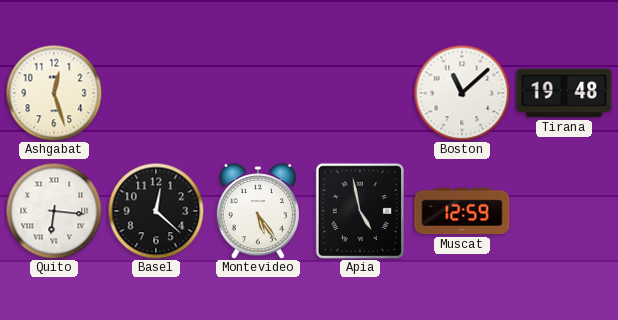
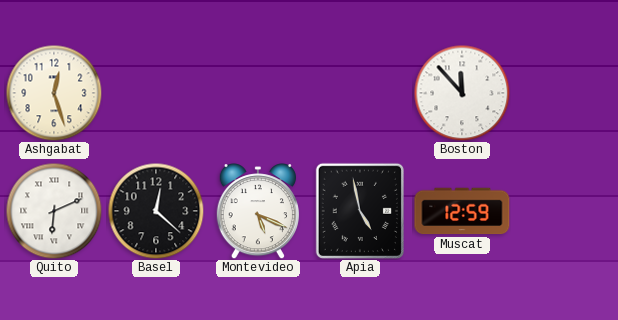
Boston: 11:08 -> 11:53 (462, 93)
Tirana: 19:48 -> none (564, 93)
Quito: 6:16 -> 6:11 (54, 211)
Montevideo: 5:24 -> 5:19 (258, 211)
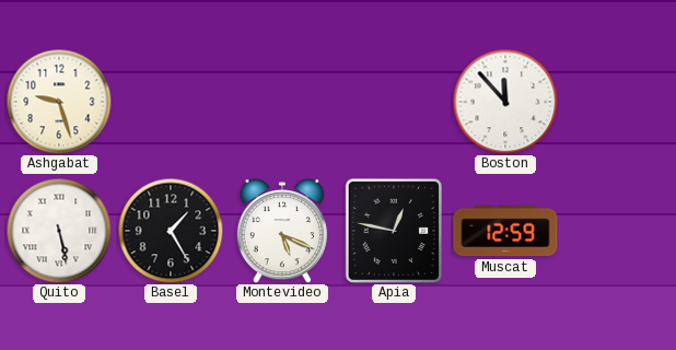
Ashgabat: 12:27 -> 9:27 (59, 102)
Quito: 6:11 -> 5:28 (59, 231)
Basel: 12:22 -> 1:25 (171, 231)
Apia: 4:58 -> 12:47 (394, 230)
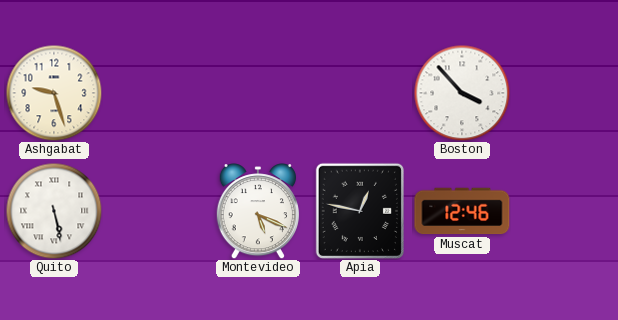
Boston: 11:53 -> 3:53 (462, 93)
Basel: 1:25 -> none (171, 231)
Muscat: 12:59 -> 12:46 (462, 211)
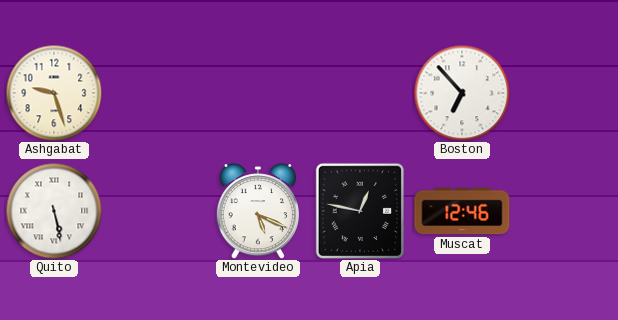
Boston: 3:53 -> 6:53 (462, 93)
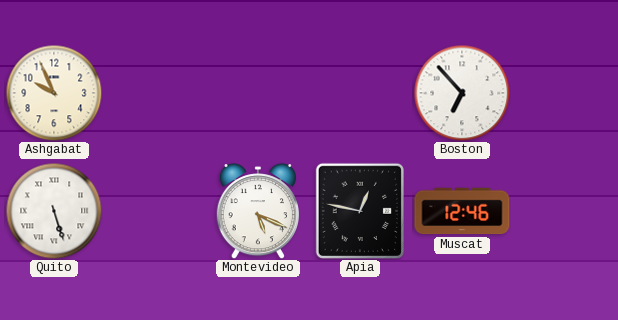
Ashgabat: 9:27 -> 9:56 (54, 93)
Quito: 5:28 -> 5:27 (54, 211)
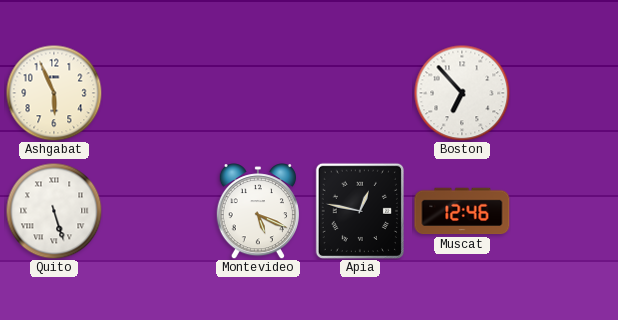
Ashgabat: 9:56 -> 5:56 (54, 93)
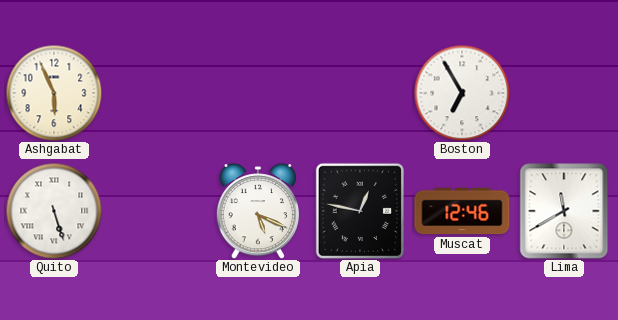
Boston: 6:53 -> 6:55 (462, 93)
Lima: none -> 11:40 (564, 211)
